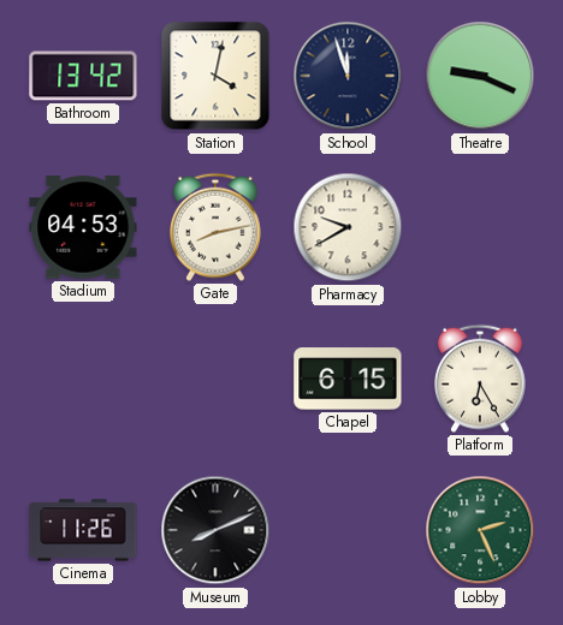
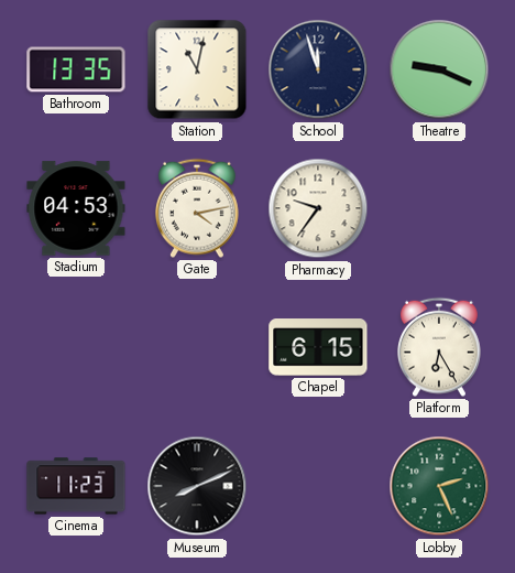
Bathroom: 13:42 -> 13:35 (76, 69)
Station: 4:02 -> 11:02 (197, 69)
Gate: 8:13 -> 4:13 (197, 208)
Pharmacy: 9:40 -> 9:36 (318, 208)
Cinema: 11:26 -> 11:23 (76, 486)
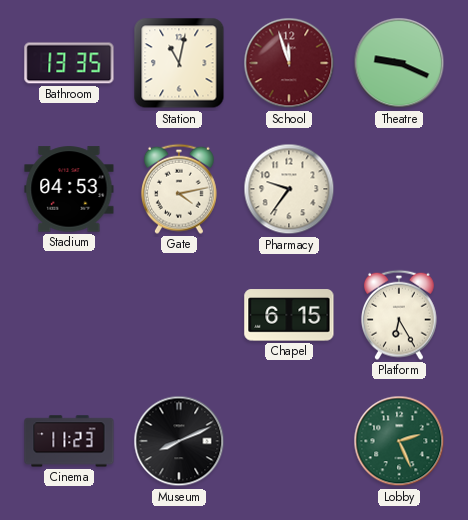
School dial: navy -> burgundy (289, 63)
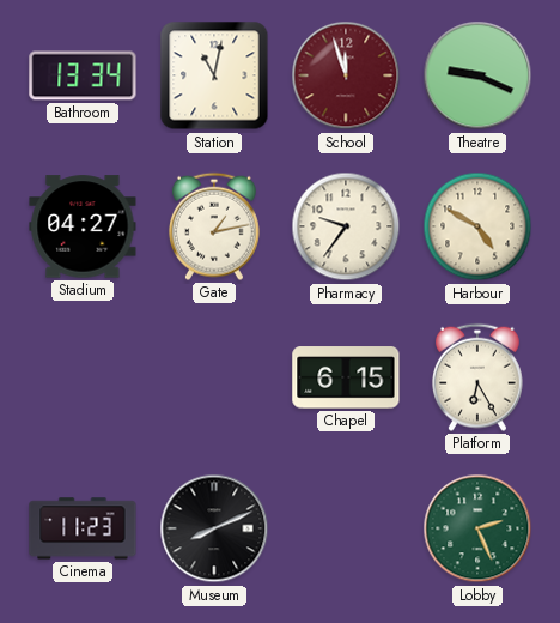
Bathroom: 13:35 -> 13:34 (83, 75)
Stadium: 04:53 -> 04:27 (83, 226)
Gate: 4:13 -> 1:13 (214, 226)
Harbour: none -> 4:50 (477, 226)
